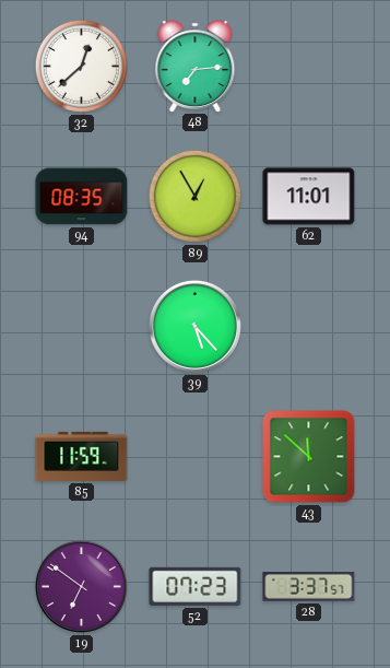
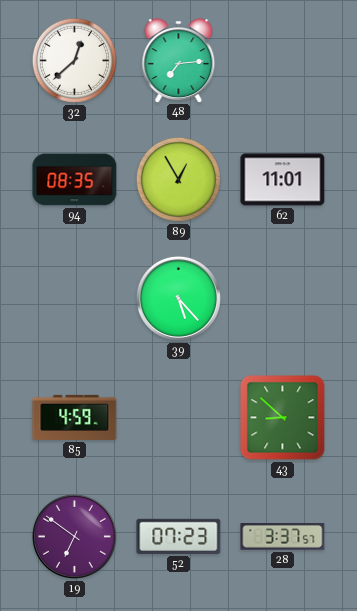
85: 11:59 -> 4:59 (75, 417)
43: 11:52 -> 8:52 (283, 418)
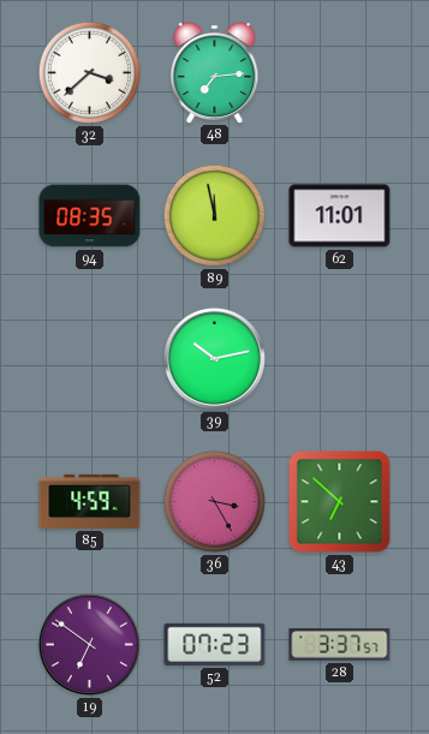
32: 12:38 -> 3:38 (89, 72)
89: 12:55 -> 11:58 (214, 215)
39: 5:23 -> 10:13 (214, 358)
36: none -> 3:25 (214, 501)
43: 8:52 -> 6:52 (340, 502)
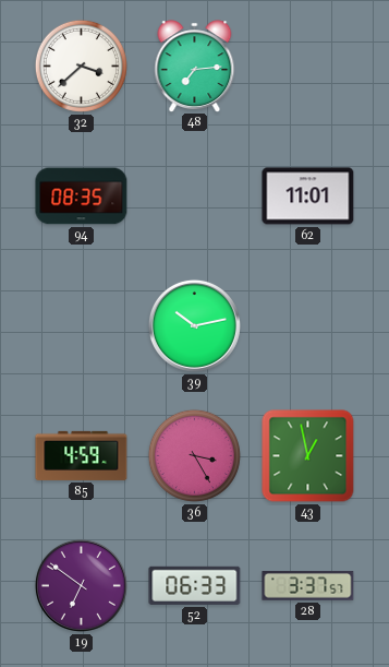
89: 11:58 -> none (214, 215)
43: 6:52 -> 12:58 (308, 456)
52: 07:23 -> 06:33 (195, 585)
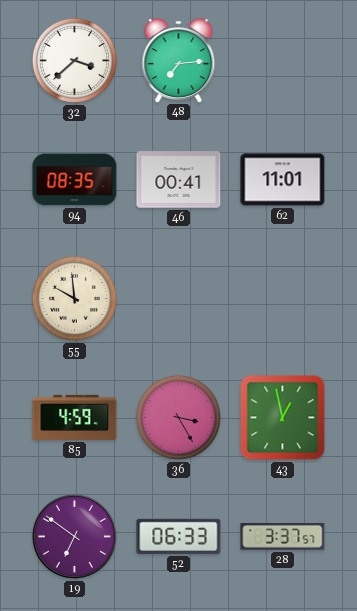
46: none -> 00:41 (179, 180)
55: none -> 9:59 (74, 298)
39: 10:13 -> none (194, 325)
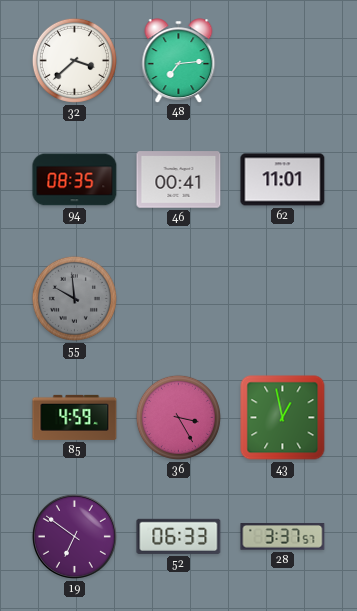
55 dial: cream -> grey (74, 298)
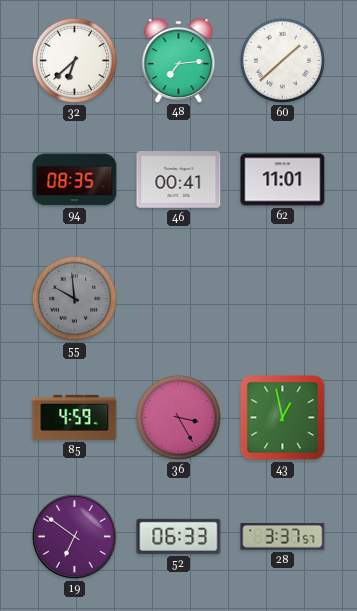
32: 3:38 -> 6:38 (74, 60)
60: none -> 1:38 (282, 60)
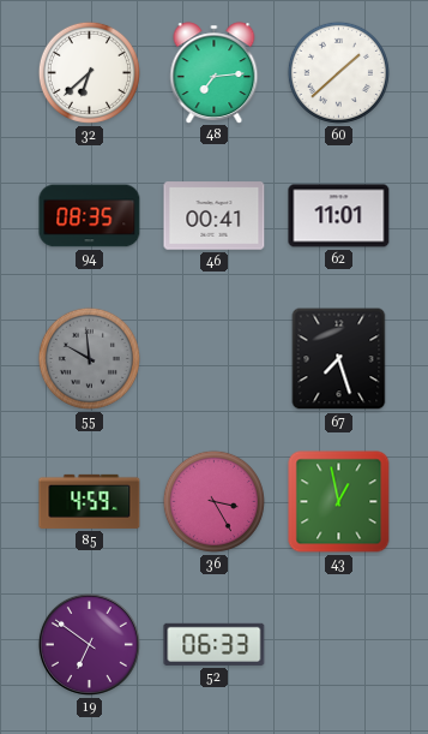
67: none -> 7:27 (339, 359)
28: 3:37 -> none (283, 537)
